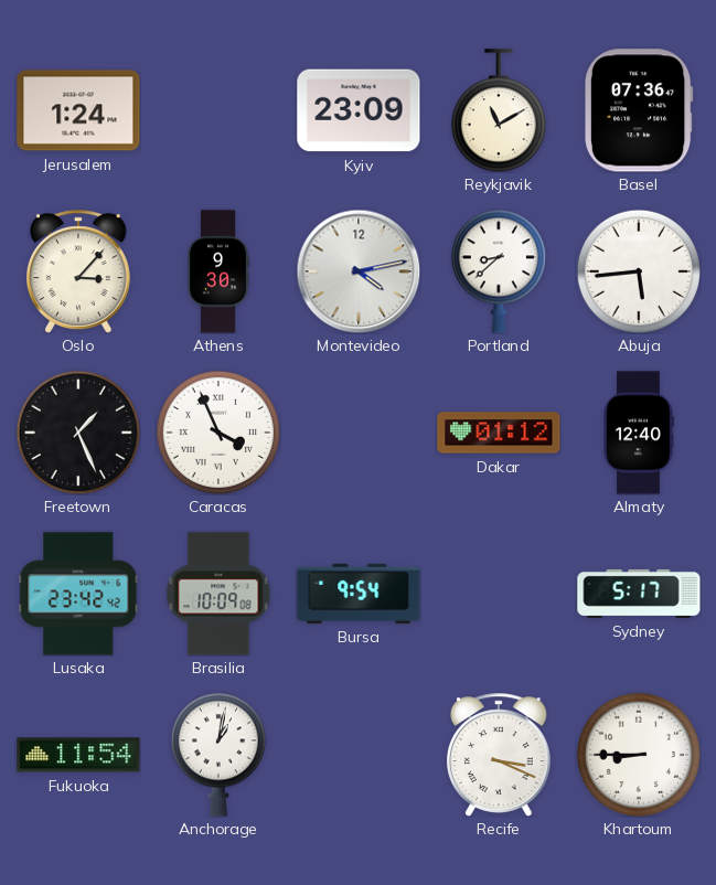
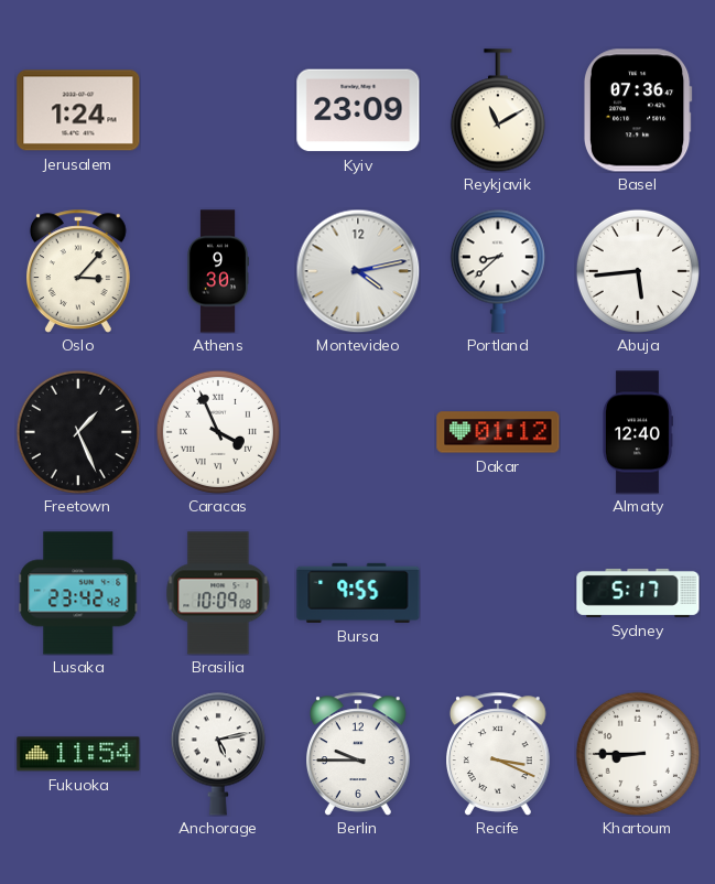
Bursa: 9:54 -> 9:55 (358, 593)
Anchorage: 1:02 -> 5:13 (218, 754)
Berlin: none -> 9:45 (359, 754)
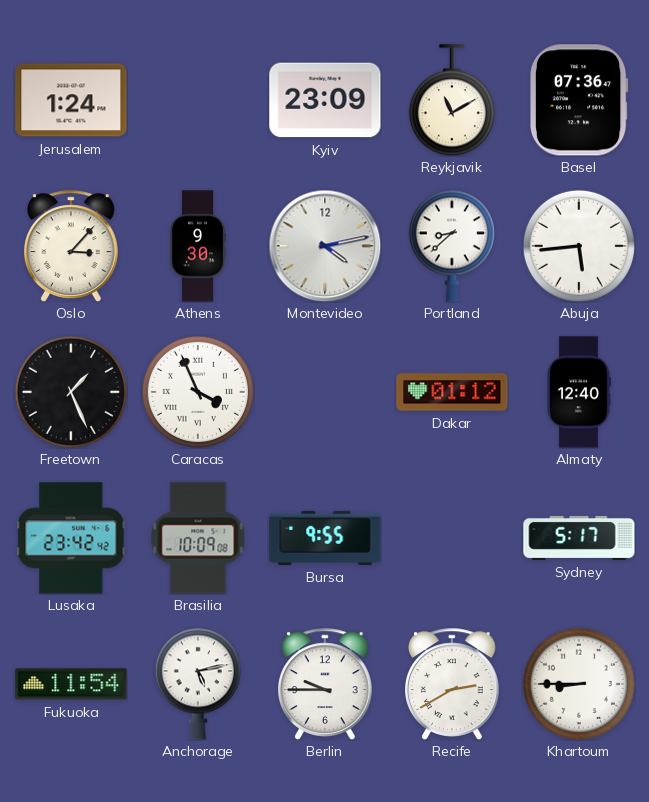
Recife: 3:19 -> 2:40 (453, 684)
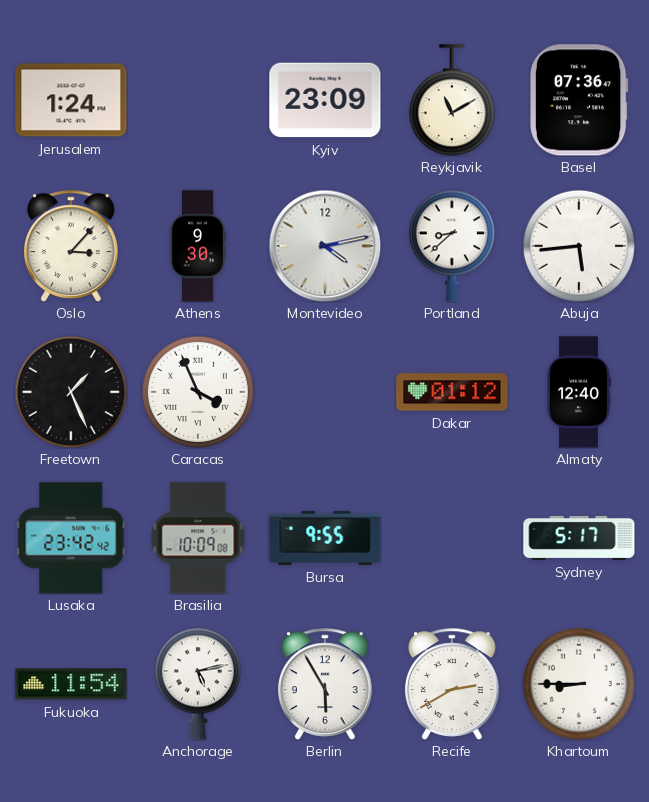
Berlin: 9:45 -> 5:55 (326, 684)
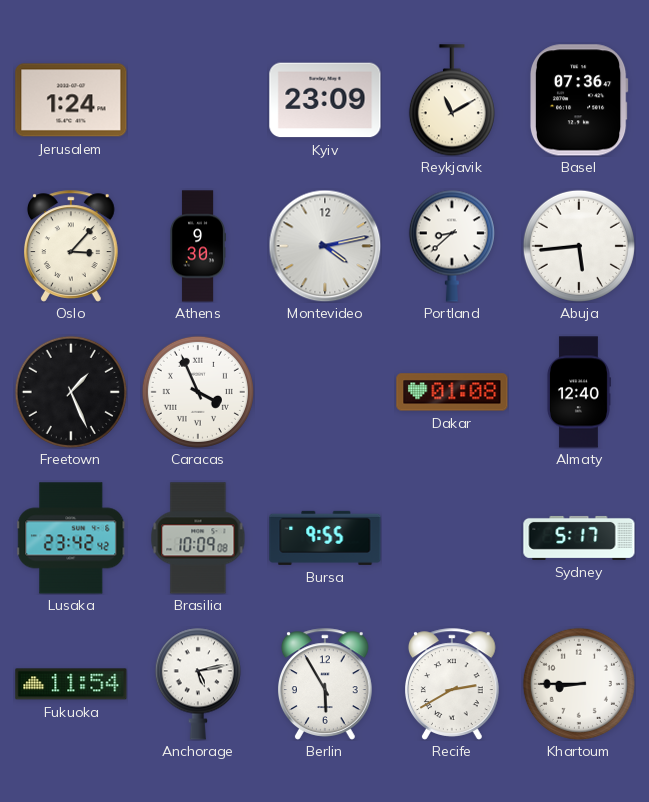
Dakar: 01:12 -> 01:08 (452, 392)
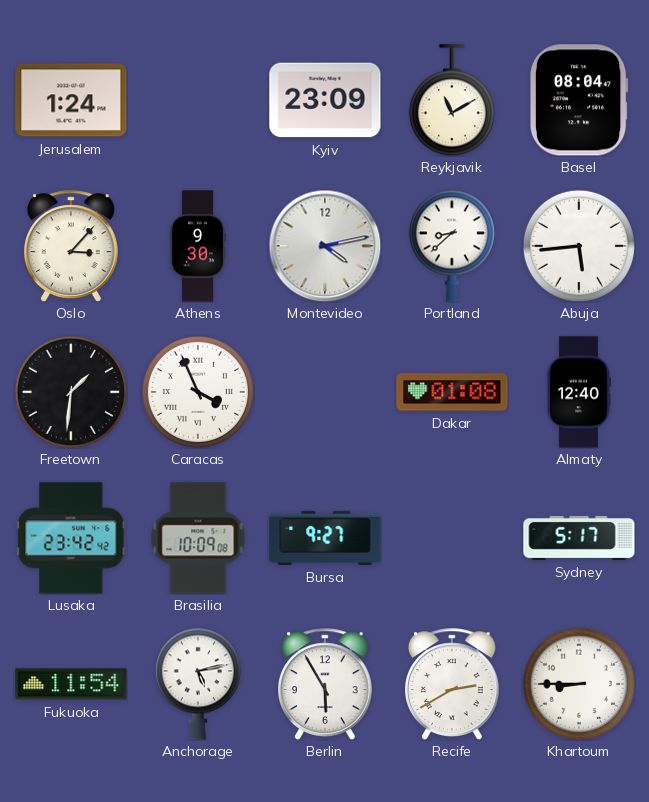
Basel: 07:36 -> 08:04 (579, 100)
Freetown: 1:26 -> 1:31 (71, 392)
Bursa: 9:55 -> 9:27 (325, 538)
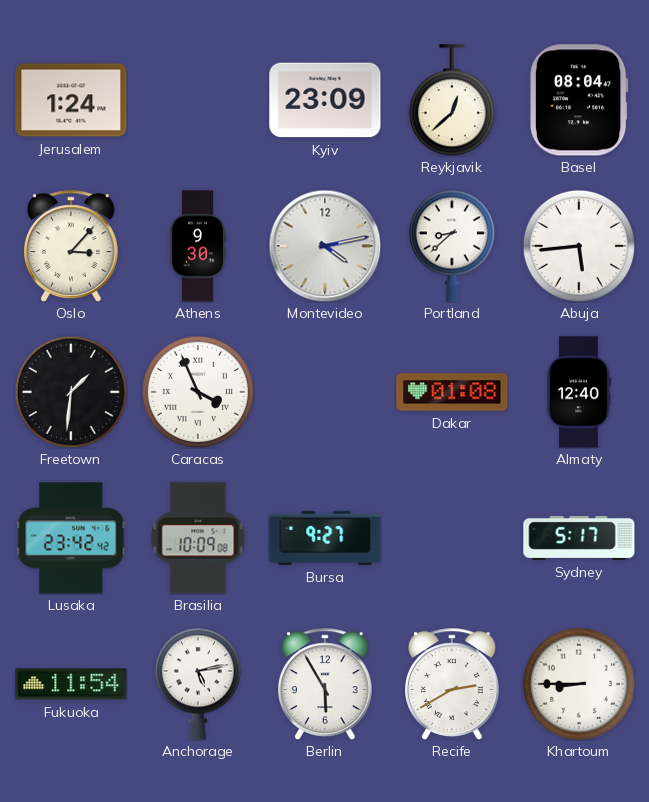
Reykjavik: 11:10 -> 12:38 (452, 100)
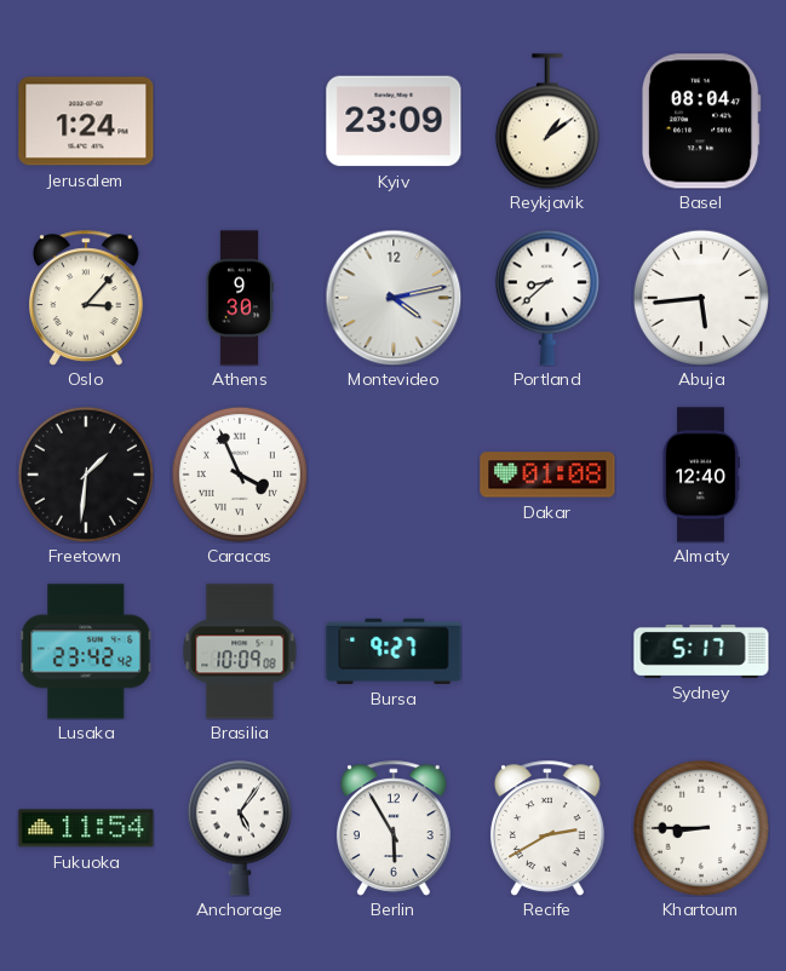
Reykjavik: 12:38 -> 1:09 (547, 121)
Anchorage: 5:13 -> 5:06 (240, 828)
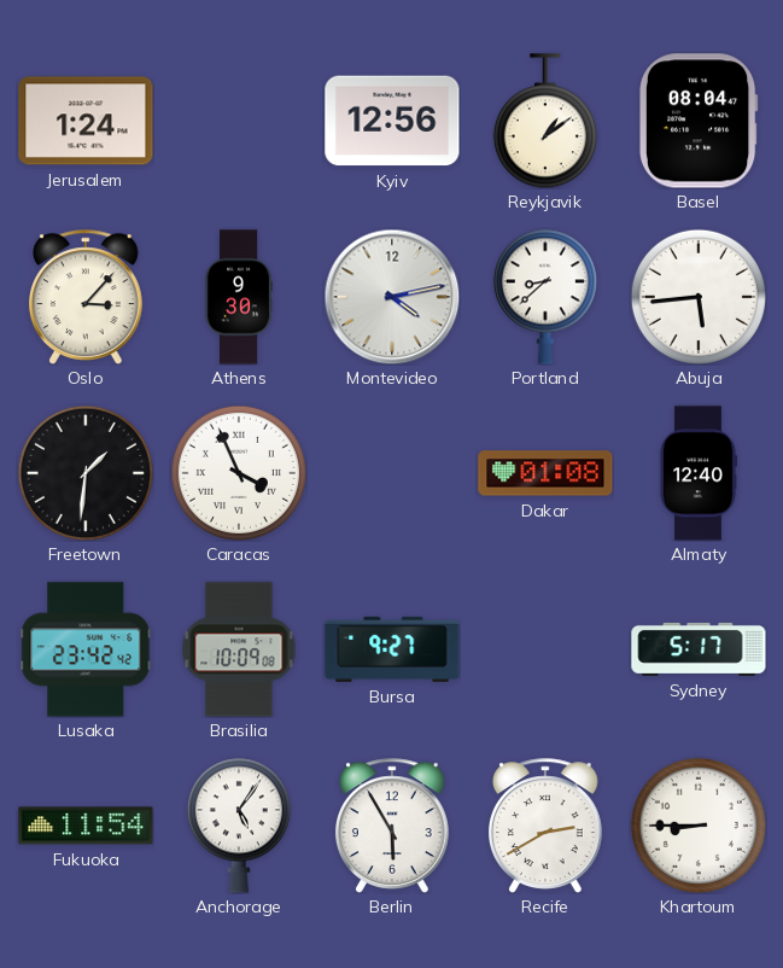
Kyiv: 23:09 -> 12:56 (392, 121)
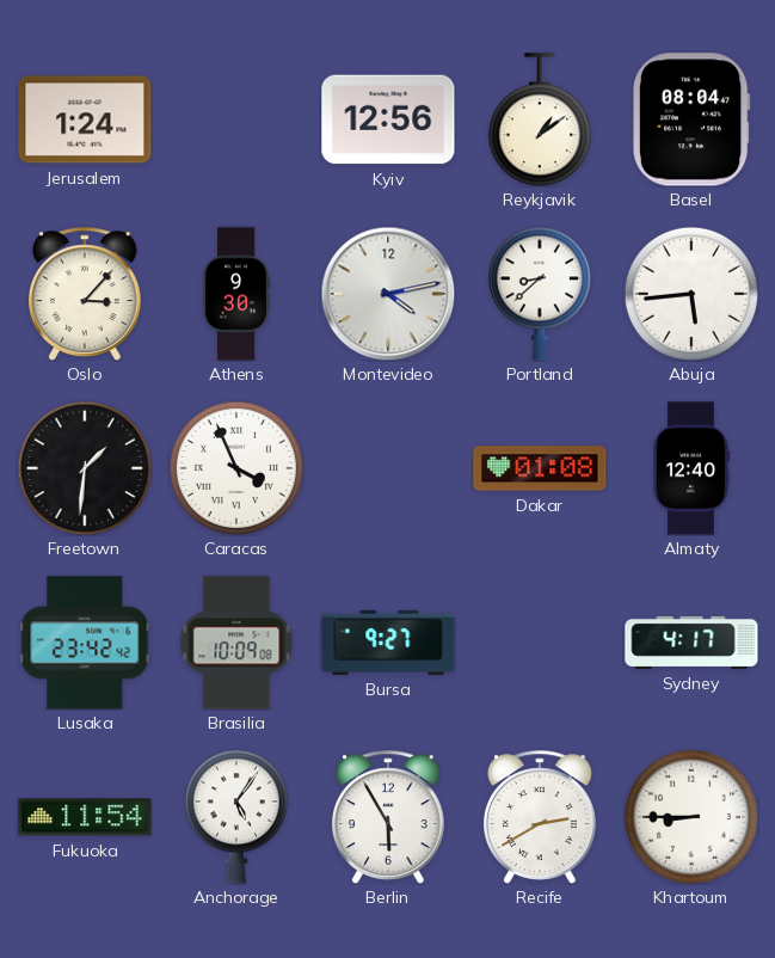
Sydney: 5:17 -> 4:17 (691, 643)
